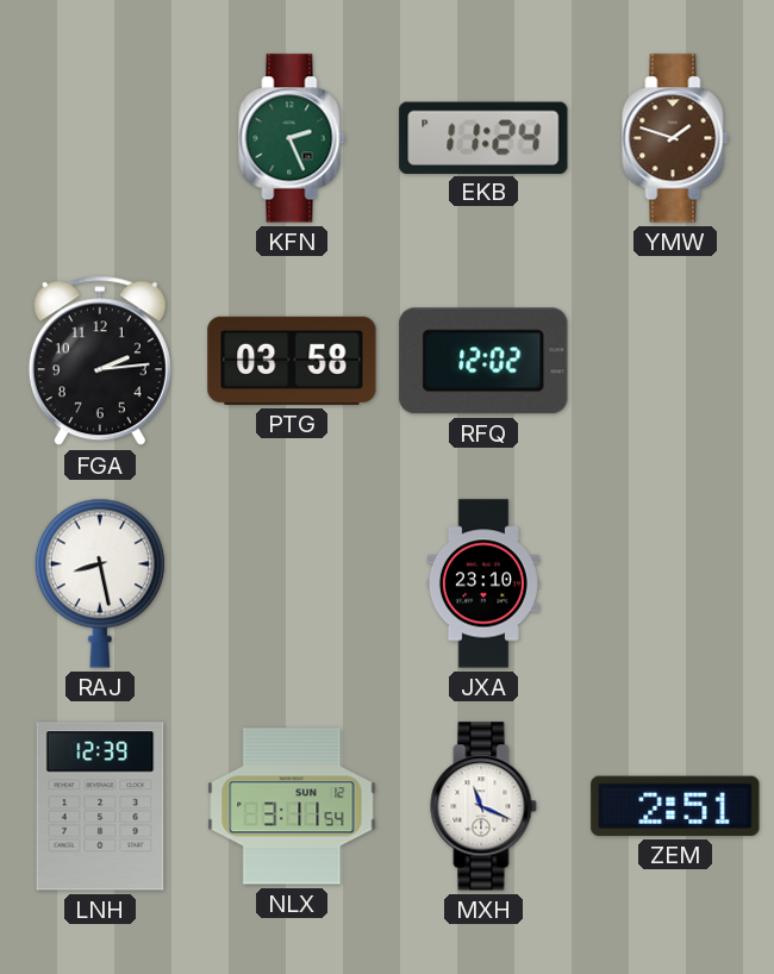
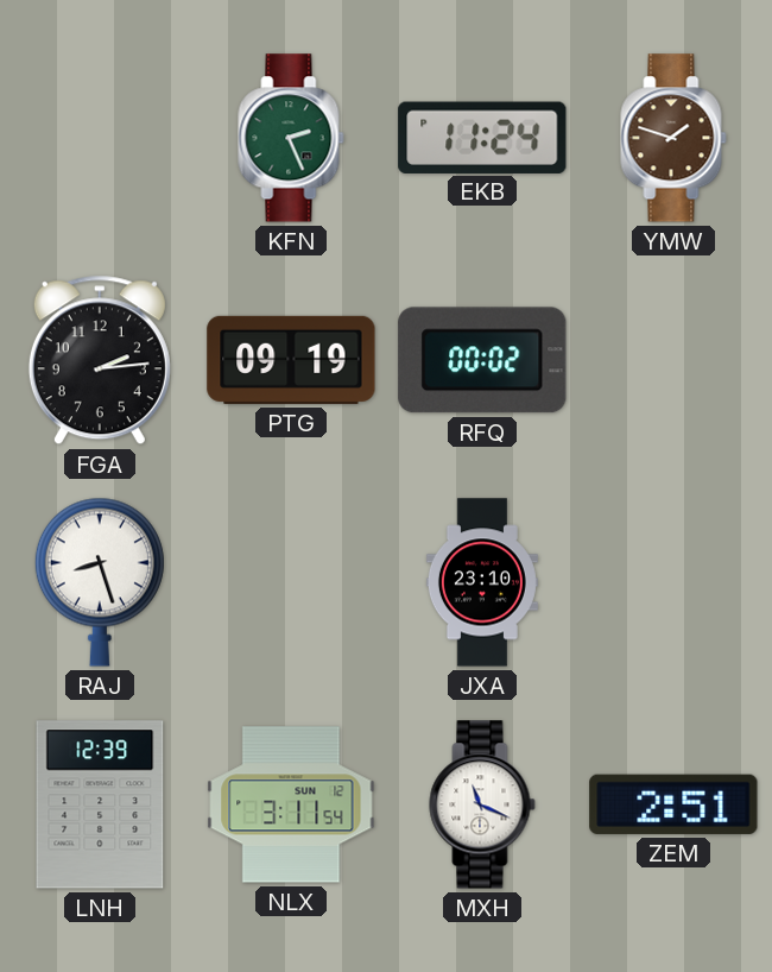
PTG: 03:58 -> 09:19 (291, 360)
RFQ: 12:02 -> 00:02 (482, 360)
RAJ: 8:28 -> 8:27 (100, 582)
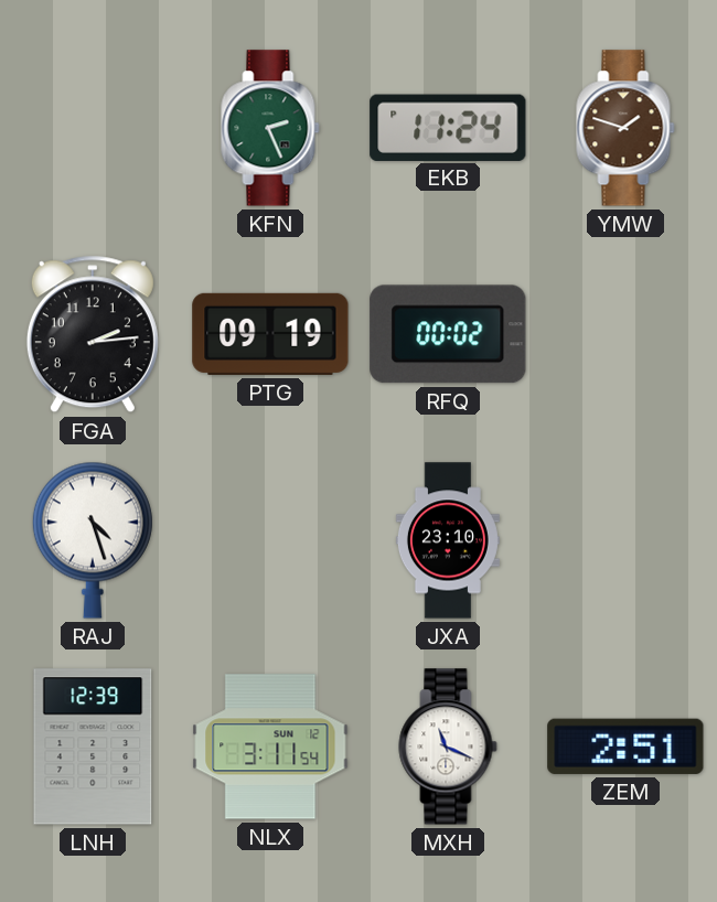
RAJ: 8:27 -> 4:27 (93, 540)
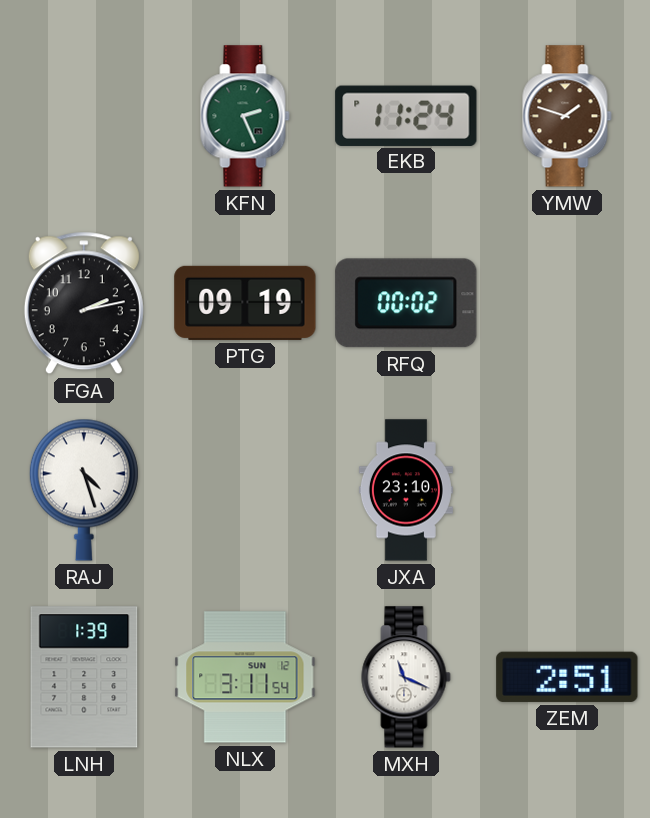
FGA: 2:14 -> 2:13 (84, 303)
LNH: 12:39 -> 1:39 (84, 677)
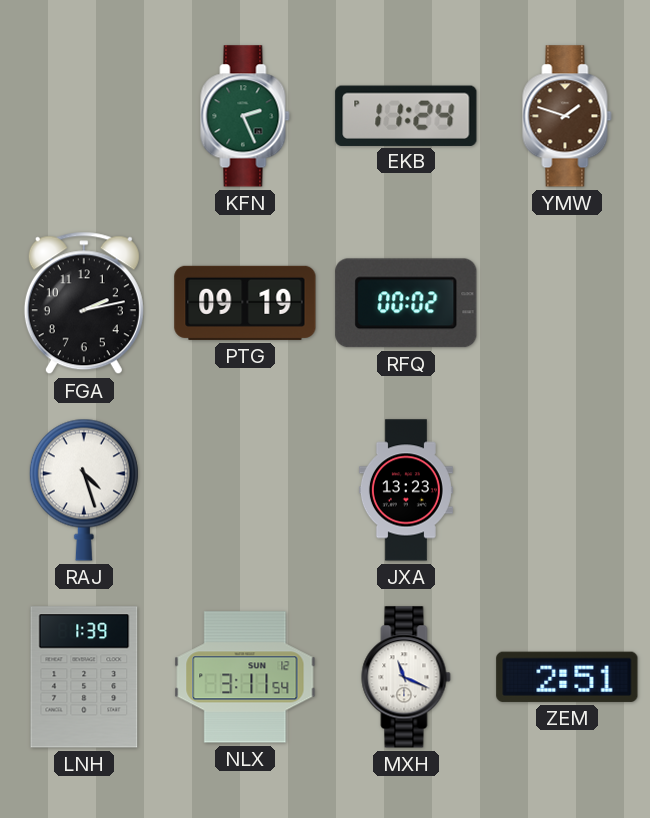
JXA: 23:10 -> 13:23 (406, 490)
